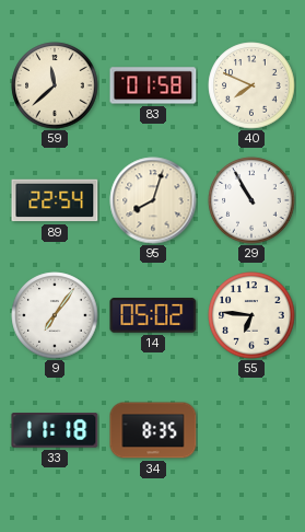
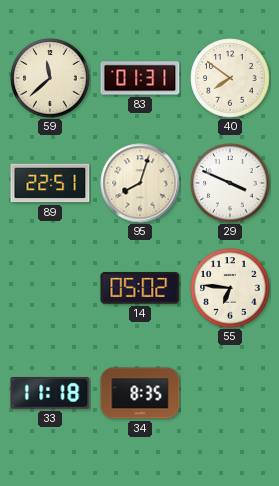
83: 01:58 -> 01:31 (140, 78)
40: 7:49 -> 7:51 (230, 78)
89: 22:54 -> 22:51 (50, 183)
29: 10:55 -> 3:49 (230, 183)
9: 7:06 -> none (55, 315)
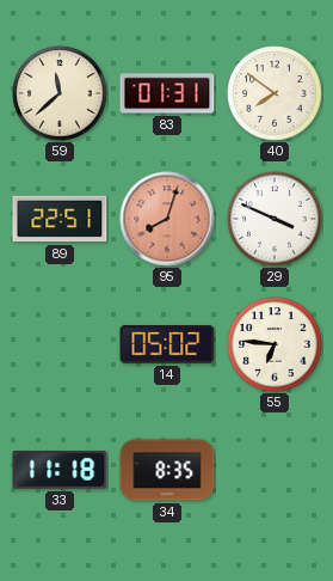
95 dial: cream -> salmon (167, 219)
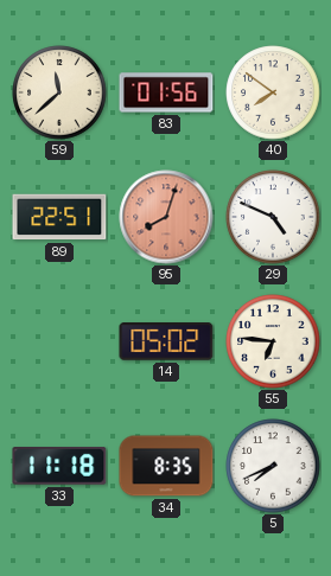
83: 01:31 -> 01:56 (166, 92)
29: 3:49 -> 4:49 (273, 217)
5: none -> 7:41 (273, 466)
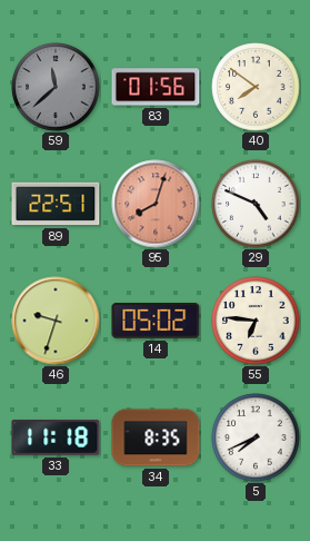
59 dial: cream -> grey (56, 87)
46: none -> 9:33 (56, 321)
